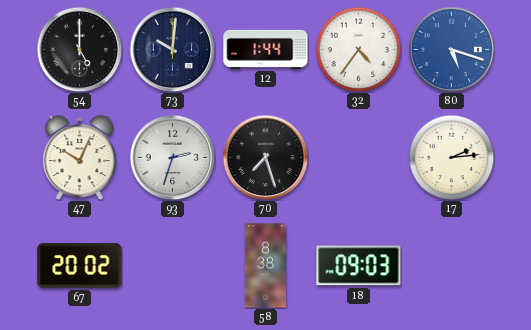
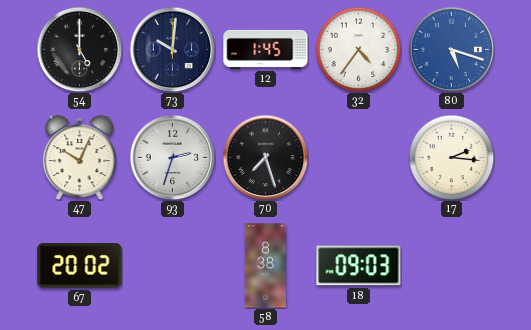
12: 1:44 -> 1:45 (266, 49)
17: 2:14 -> 2:16 (451, 157)
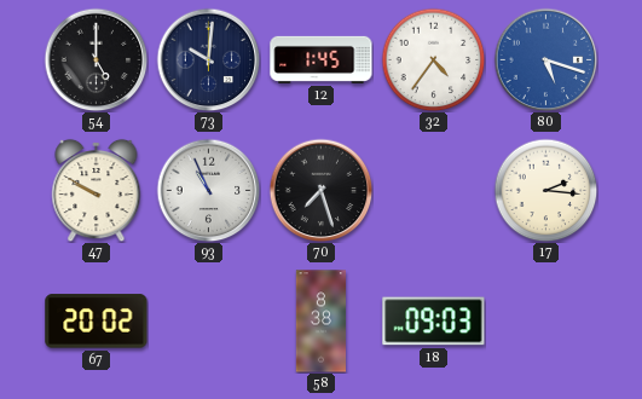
47: 10:04 -> 9:50 (97, 190)
93: 2:33 -> 10:56 (208, 190)
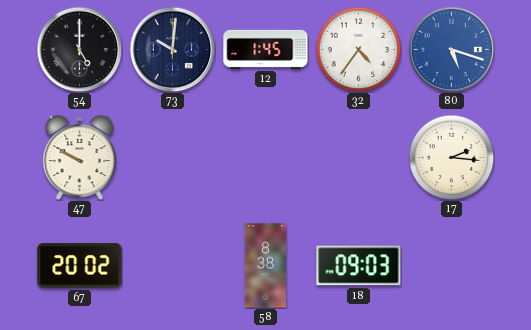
93: 10:56 -> none (208, 190)
70: 7:27 -> none (320, 190)
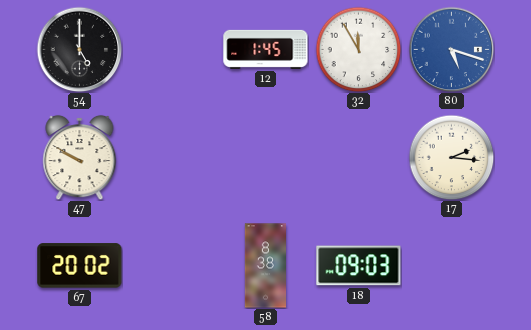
73: 10:01 -> none (172, 49)
32: 4:36 -> 11:55 (358, 49)
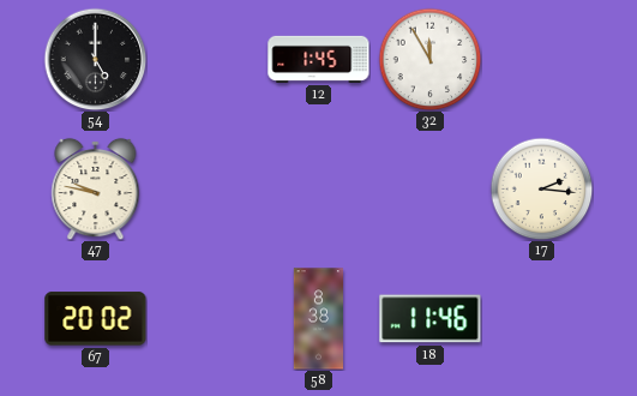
80: 5:18 -> none (451, 49)
47: 9:50 -> 9:47 (96, 188)
18: 09:03 -> 11:46 (431, 319)
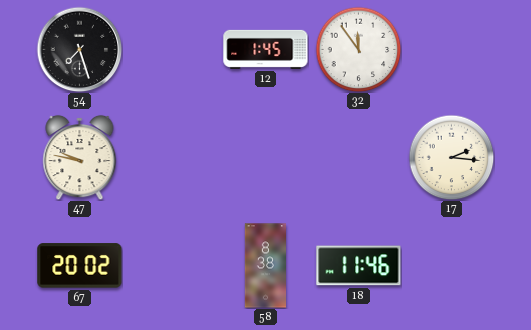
54: 5:00 -> 7:27 (79, 49)
32: 11:55 -> 11:54 (358, 49)
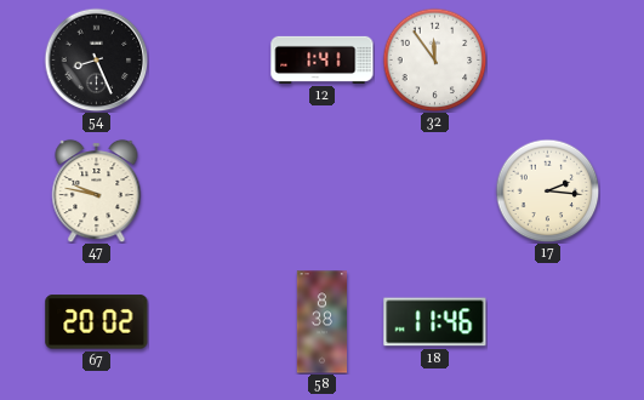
54: 7:27 -> 8:26 (96, 59)
12: 1:45 -> 1:41 (323, 59)
